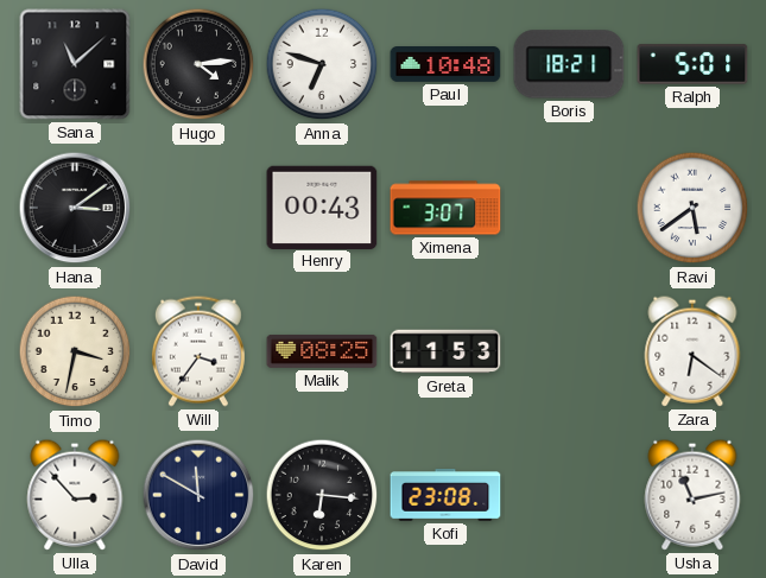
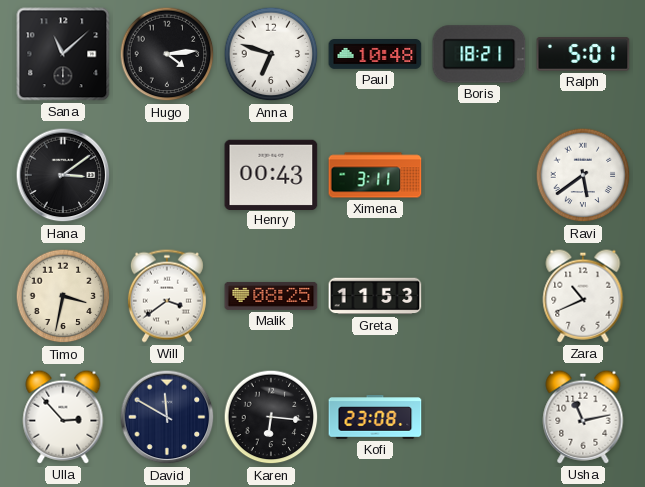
Ximena: 3:07 -> 3:11 (375, 175)
Will: 3:36 -> 3:39 (167, 296)
Zara: 6:21 -> 10:41 (583, 296)
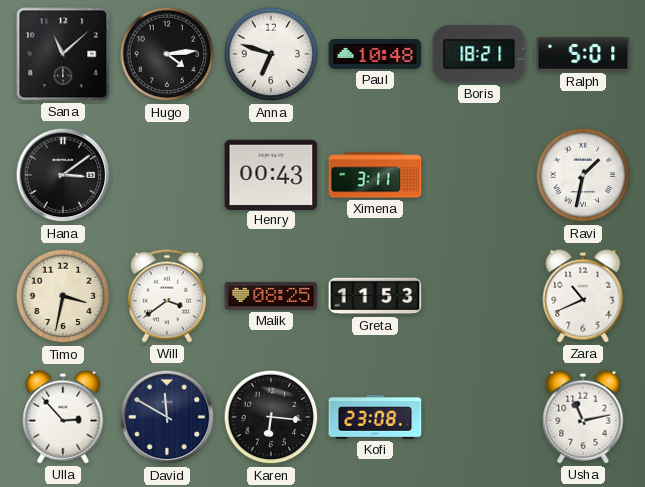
Ravi: 5:39 -> 1:32 (583, 175)
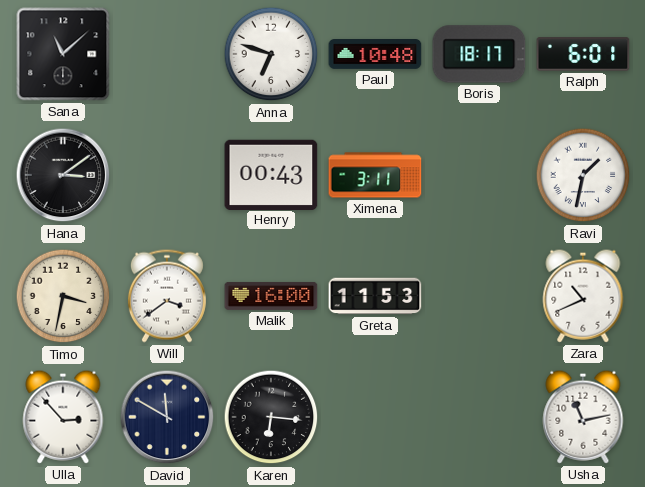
Hugo: 4:14 -> none (167, 54)
Boris: 18:21 -> 18:17 (479, 54)
Ralph: 5:01 -> 6:01 (583, 54)
Malik: 08:25 -> 16:00 (271, 296)
Kofi: 23:08 -> none (375, 417)
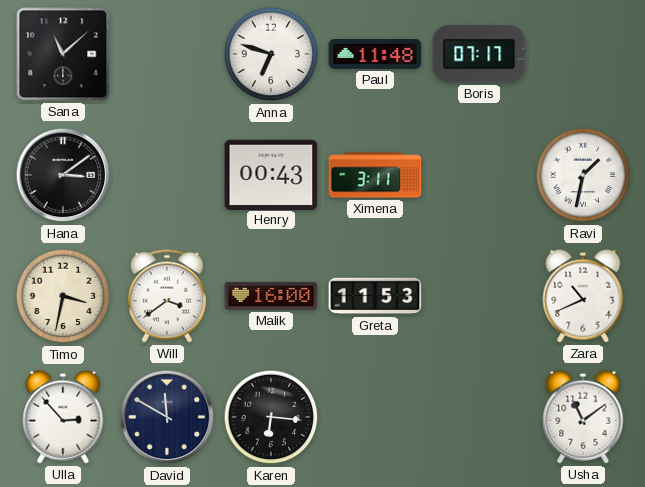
Paul: 10:48 -> 11:48 (375, 55)
Boris: 18:17 -> 07:17 (479, 54)
Ralph: 6:01 -> none (583, 54)
Usha: 11:13 -> 11:09 (583, 417)
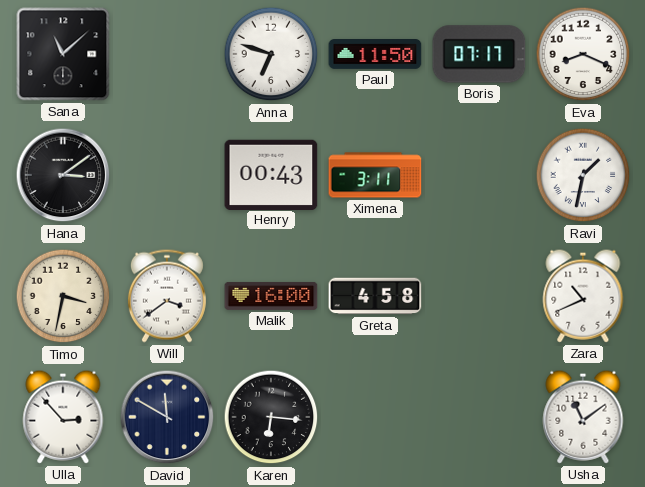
Paul: 11:48 -> 11:50 (375, 55)
Eva: none -> 8:19 (583, 54)
Greta: 11:53 -> 4:58 (375, 296)
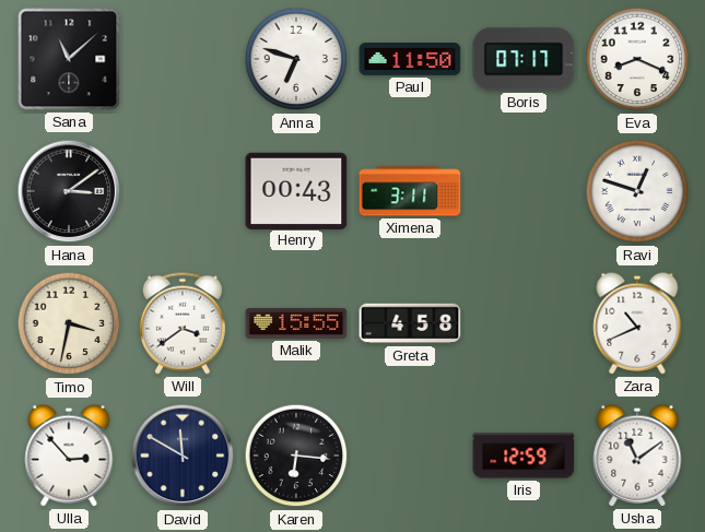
Ravi: 1:32 -> 12:48 (637, 191)
Malik: 16:00 -> 15:55 (296, 323)
Iris: none -> 12:59 (524, 456)
